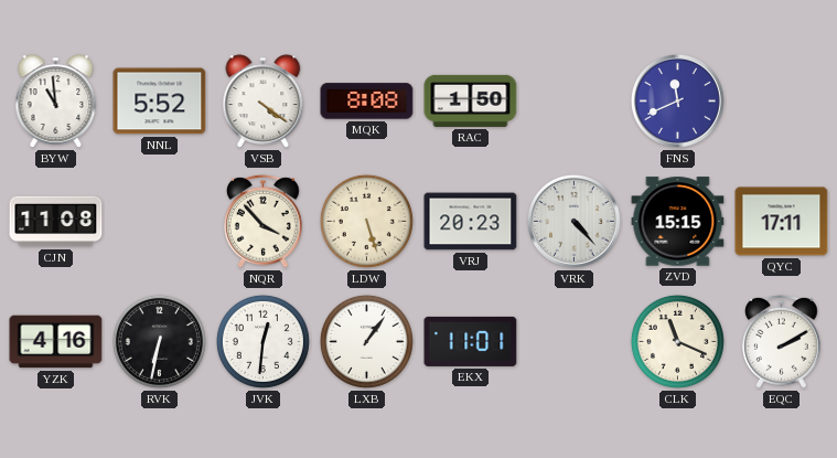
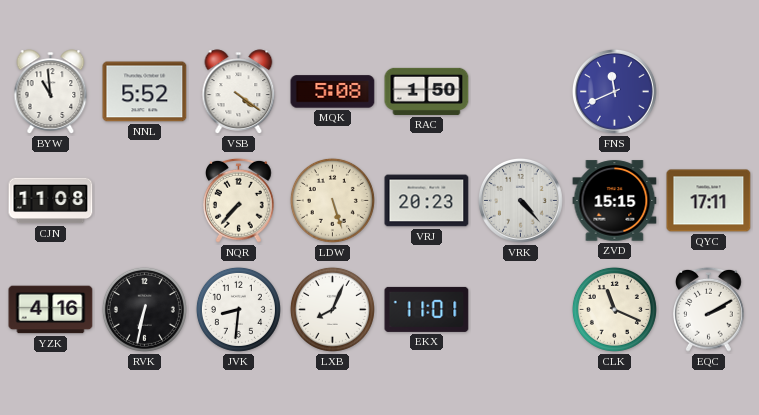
MQK: 8:08 -> 5:08 (333, 92)
NQR: 3:53 -> 7:37 (239, 200)
JVK: 12:31 -> 8:31 (238, 309)
LXB: 1:06 -> 8:04 (332, 309)
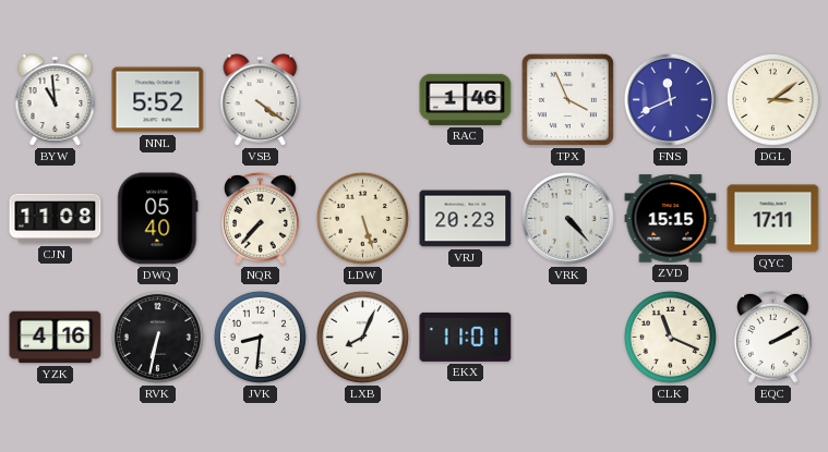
MQK: 5:08 -> none (333, 92)
RAC: 1:50 -> 1:46 (466, 99)
TPX: none -> 3:56 (567, 99)
DGL: none -> 3:09 (772, 99)
DWQ: none -> 05:40 (158, 219)
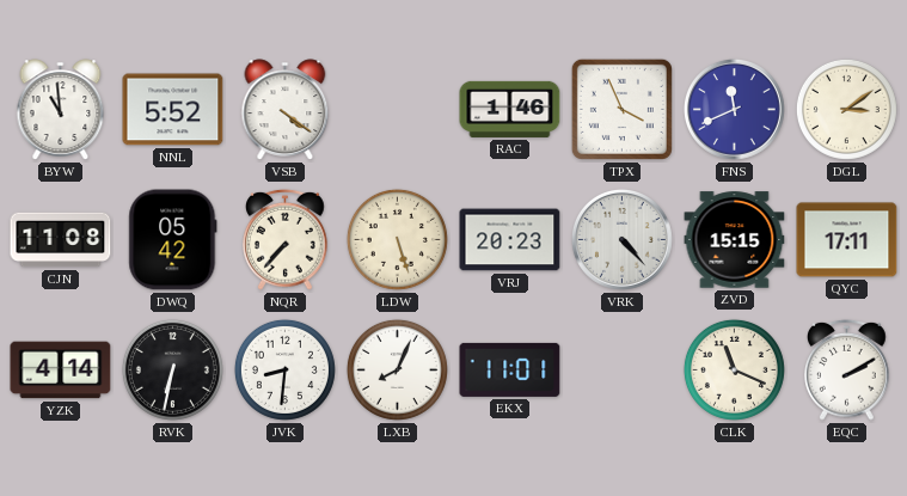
DWQ: 05:40 -> 05:42 (173, 240)
YZK: 4:16 -> 4:14 (61, 371)
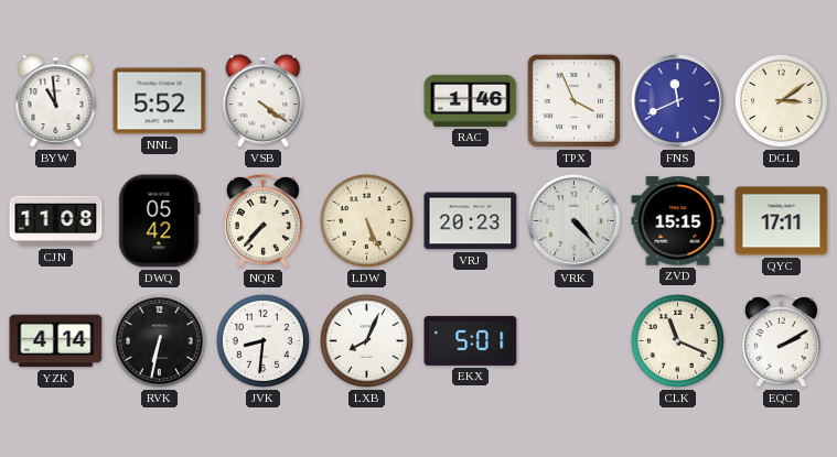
LDW: 5:27 -> 5:26 (366, 220)
EKX: 11:01 -> 5:01 (471, 340)
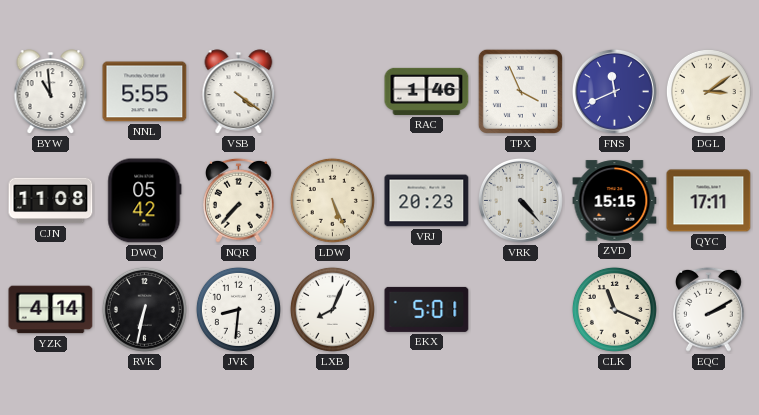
NNL: 5:52 -> 5:55 (145, 92)
